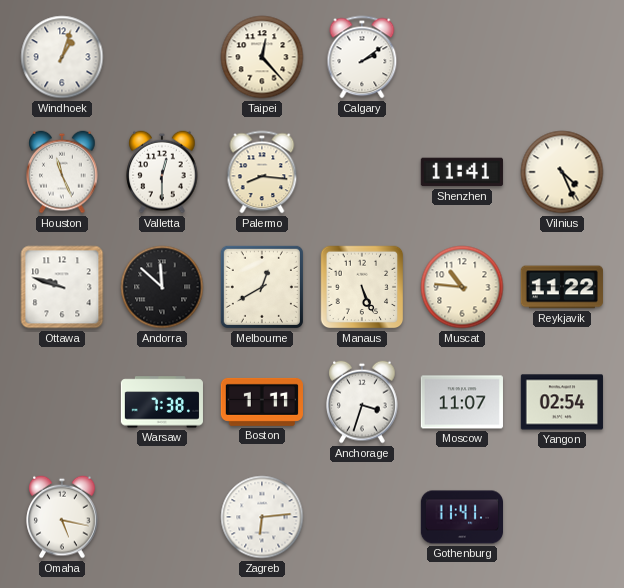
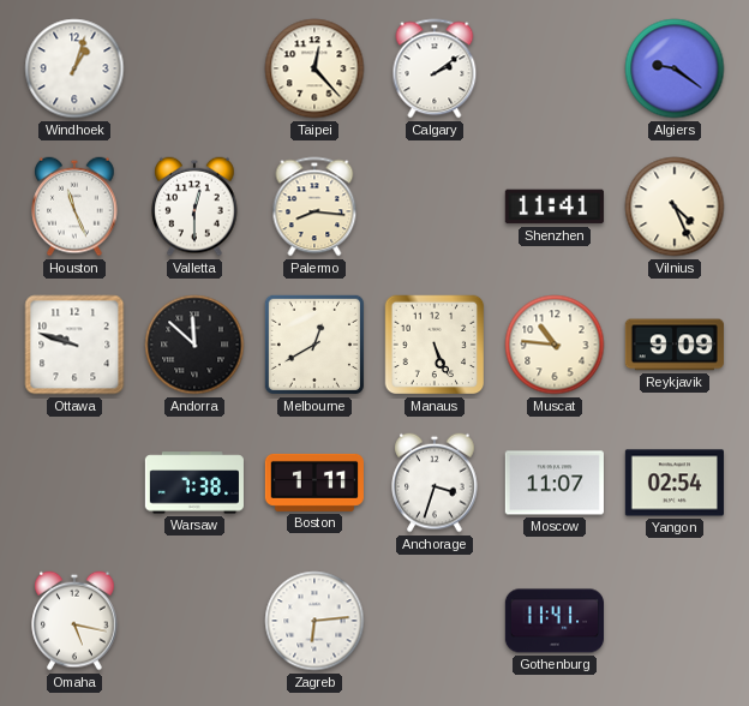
Algiers: none -> 9:21 (675, 68)
Reykjavik: 11:22 -> 9:09 (675, 345)
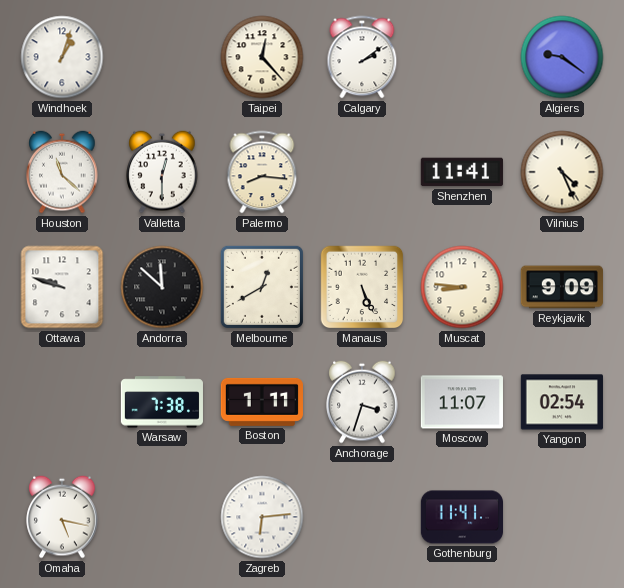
Houston: 11:26 -> 11:22 (62, 172)
Muscat: 10:46 -> 8:46 (462, 287)
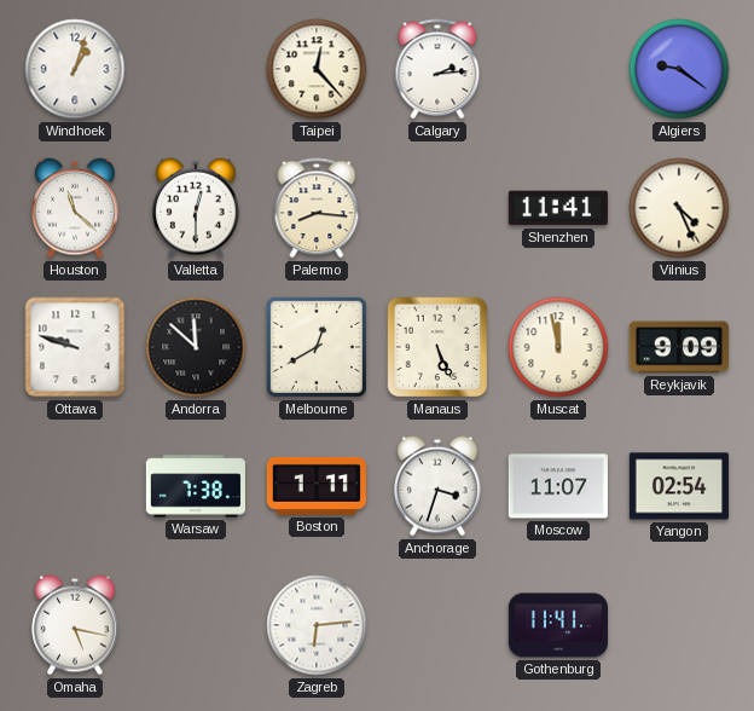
Calgary: 2:09 -> 2:14 (437, 69)
Muscat: 8:46 -> 11:58 (558, 347)
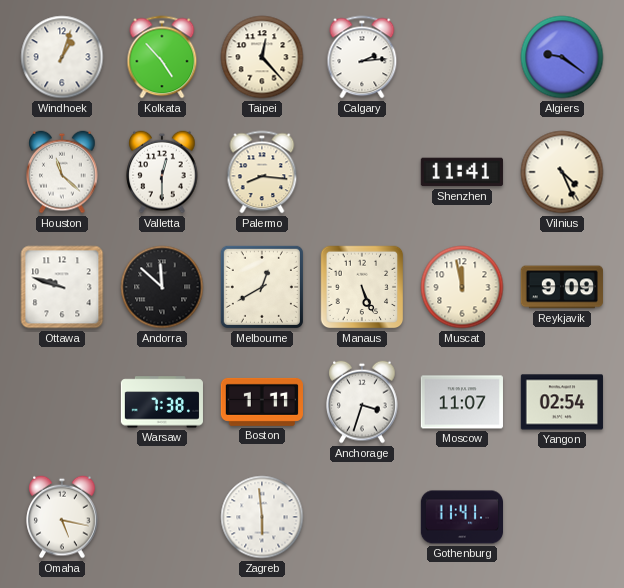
Kolkata: none -> 4:53 (162, 57)
Zagreb: 6:14 -> 5:59 (262, 517)
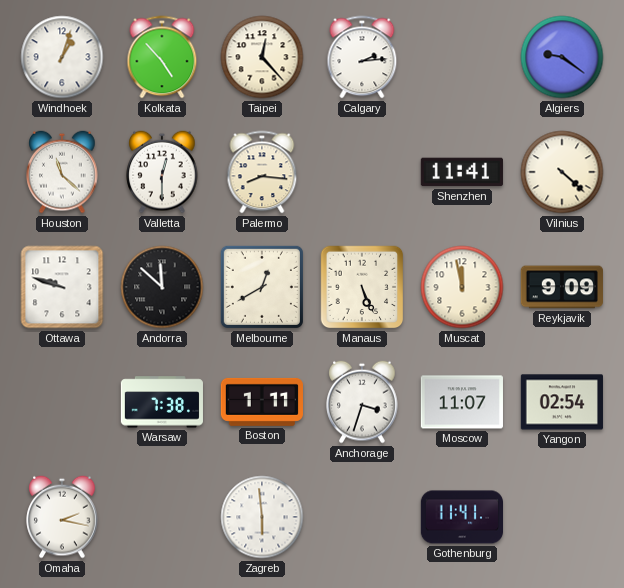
Vilnius: 4:26 -> 4:22 (562, 172)
Omaha: 5:17 -> 2:17 (62, 517)
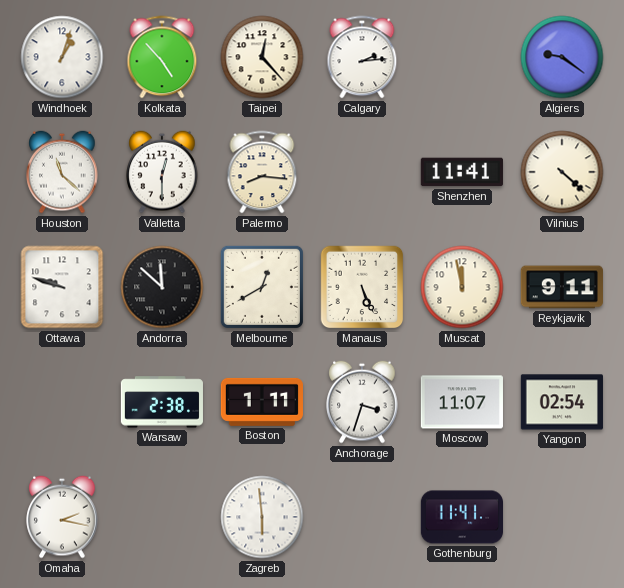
Reykjavik: 9:09 -> 9:11 (562, 287)
Warsaw: 7:38 -> 2:38 (162, 402)
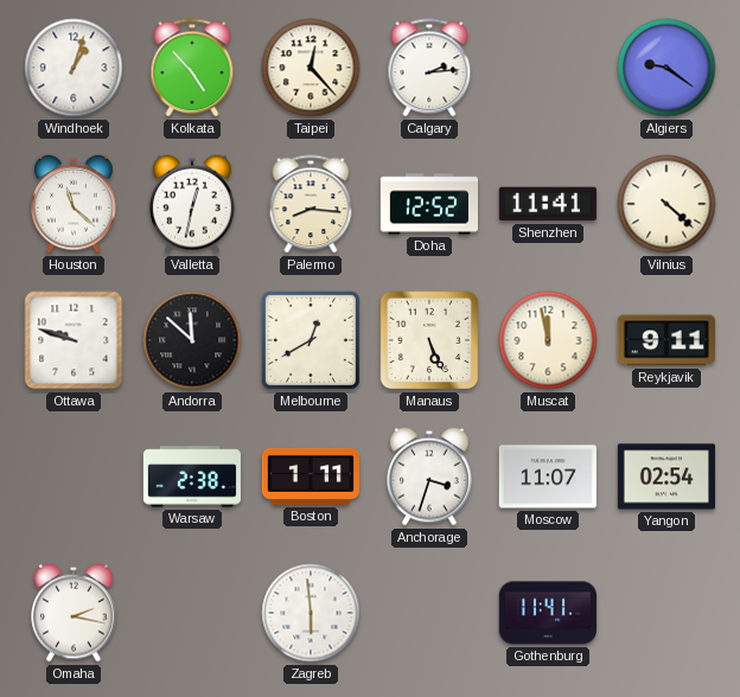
Valletta: 12:30 -> 12:32 (192, 204)
Doha: none -> 12:52 (428, 204)
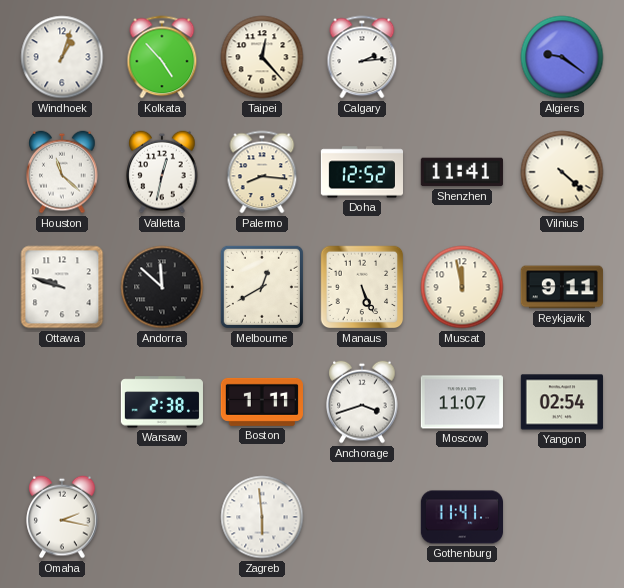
Anchorage: 3:33 -> 3:42 (362, 402)
